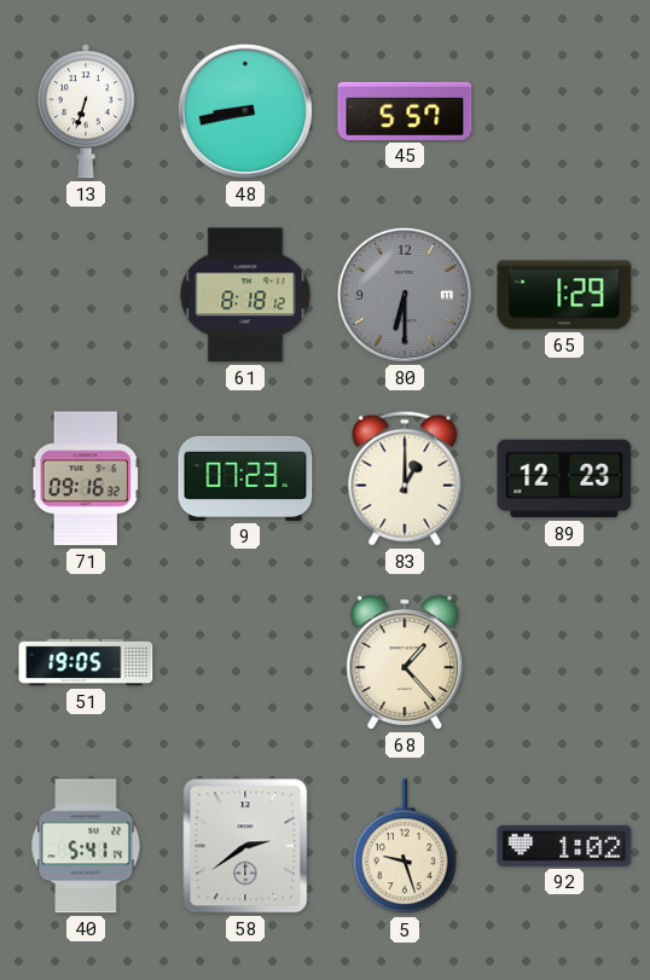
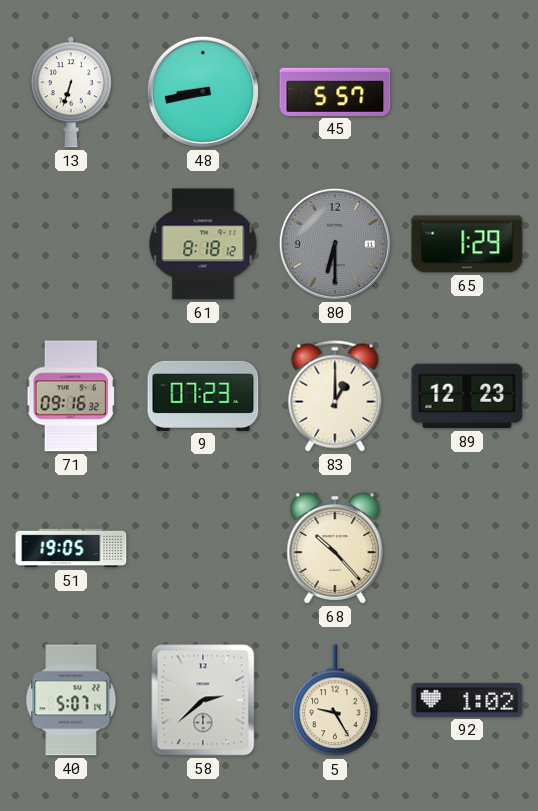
68: 1:23 -> 10:23 (335, 548)
40: 5:41 -> 5:07 (71, 700)
58: 2:39 -> 2:38 (203, 700)
5: 9:27 -> 9:25 (335, 701)
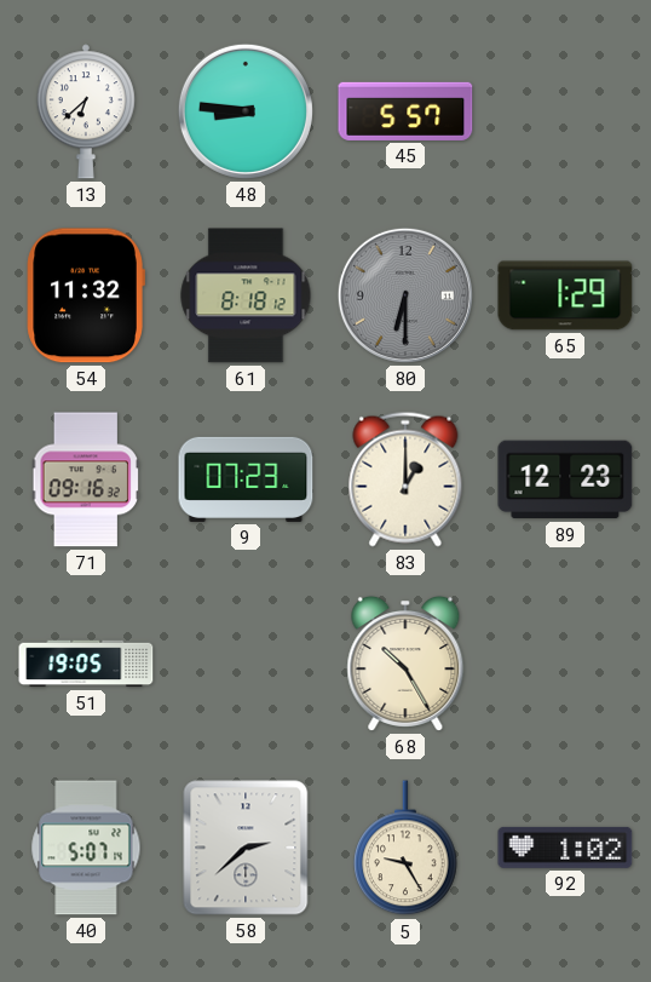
13: 6:33 -> 6:38 (86, 111)
48: 8:43 -> 8:46 (246, 111)
54: none -> 11:32 (86, 295)
68: 10:23 -> 10:25 (405, 664)
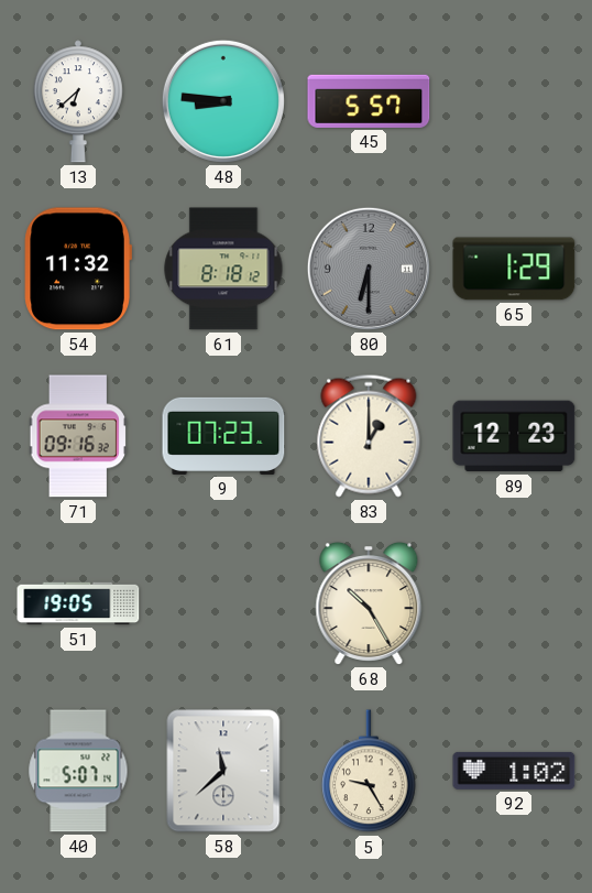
58: 2:38 -> 11:38 (223, 771)
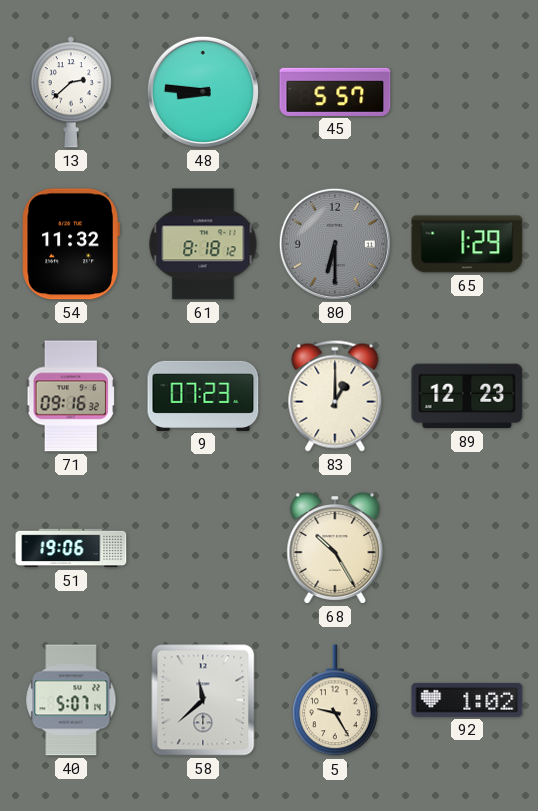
13: 6:38 -> 2:38 (71, 92)
51: 19:05 -> 19:06 (71, 548)
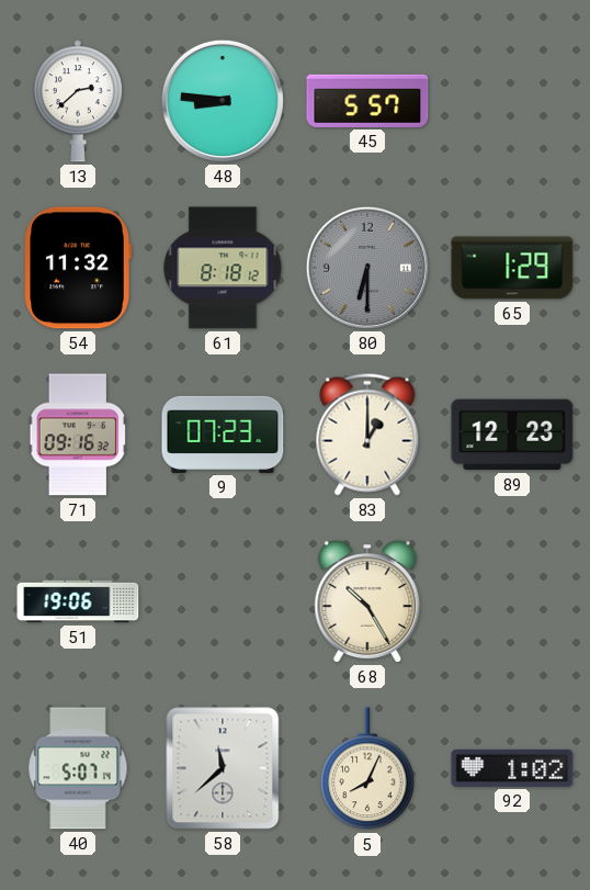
5: 9:25 -> 8:04 (367, 769)
